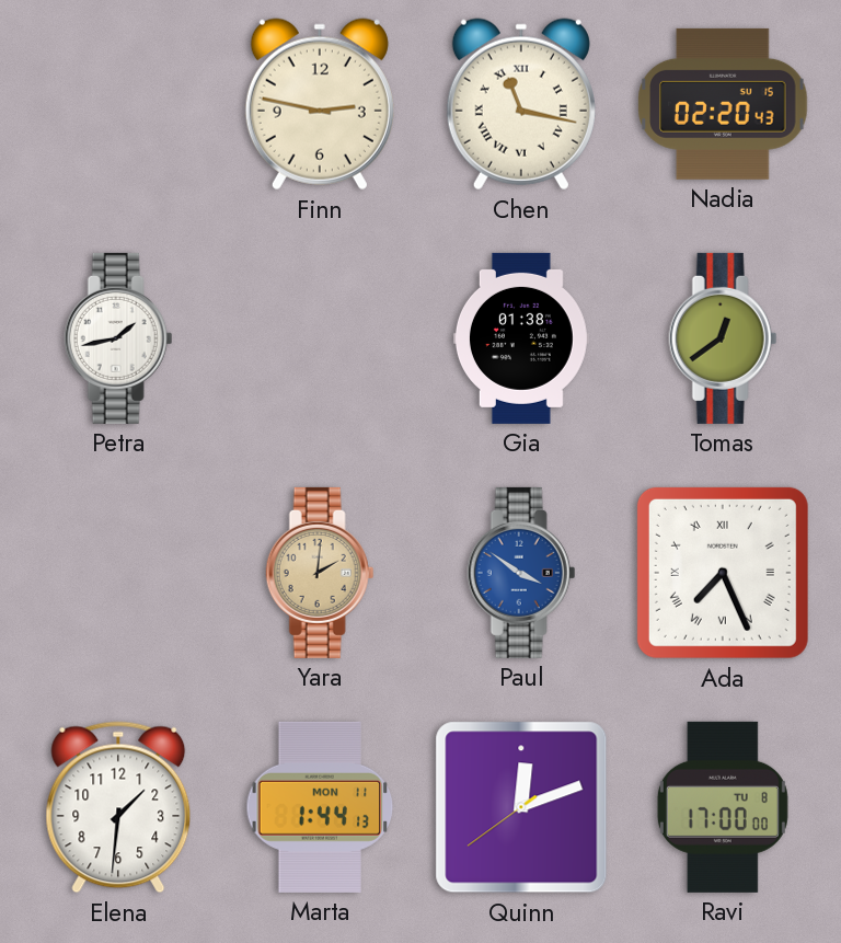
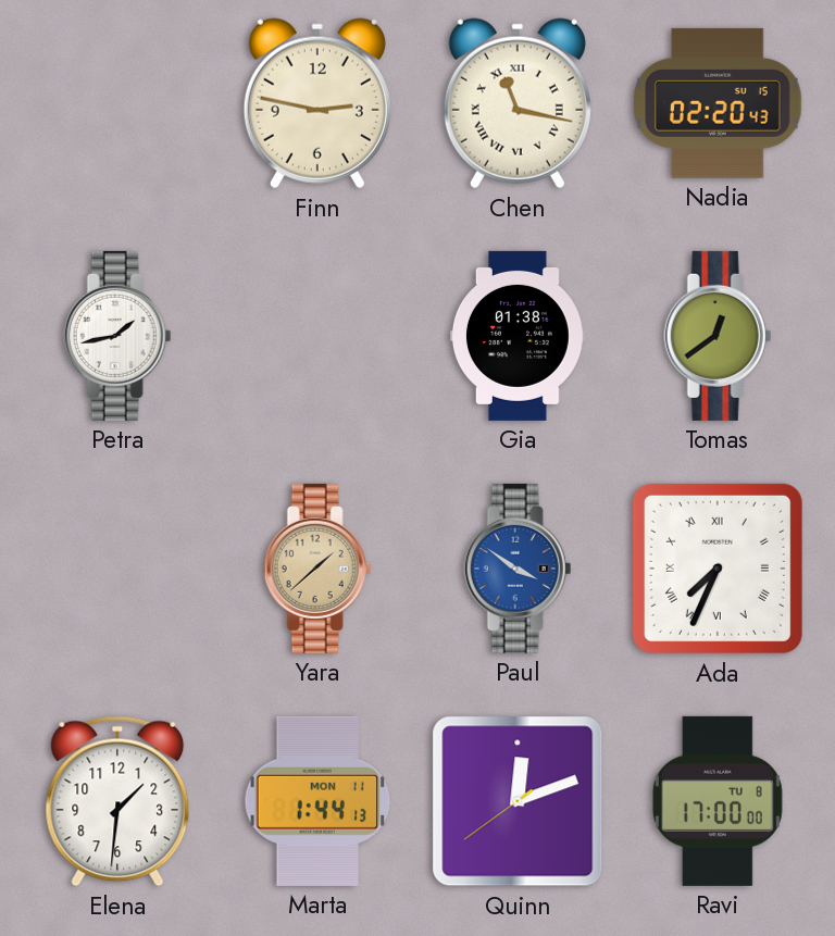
Yara: 2:01 -> 1:38 (317, 569)
Ada: 7:26 -> 7:34 (718, 569)
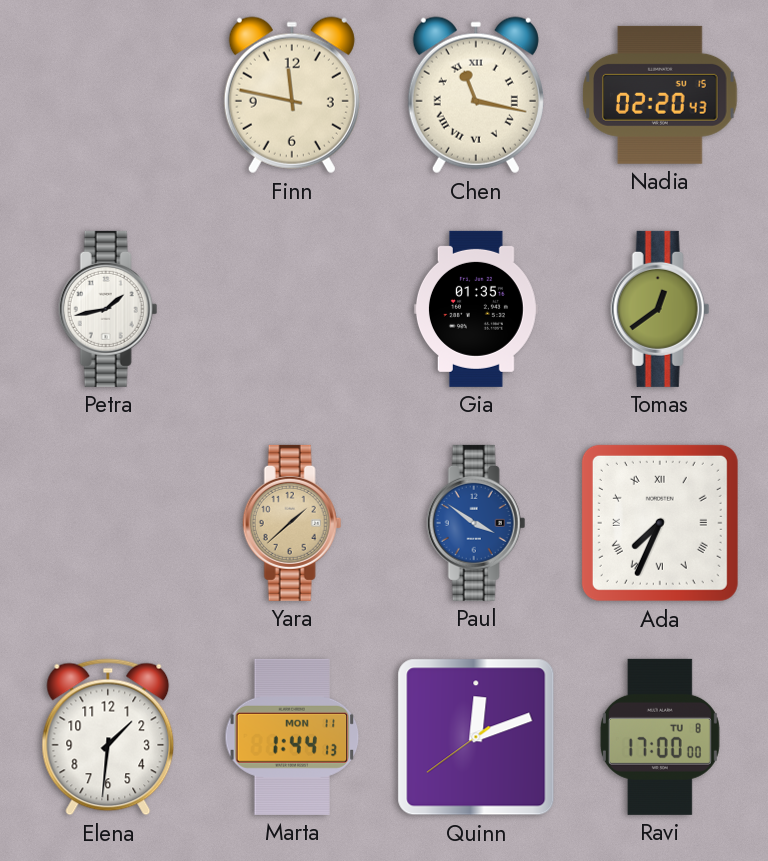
Finn: 2:47 -> 11:47 (292, 95)
Gia: 01:38 -> 01:35 (476, 309)
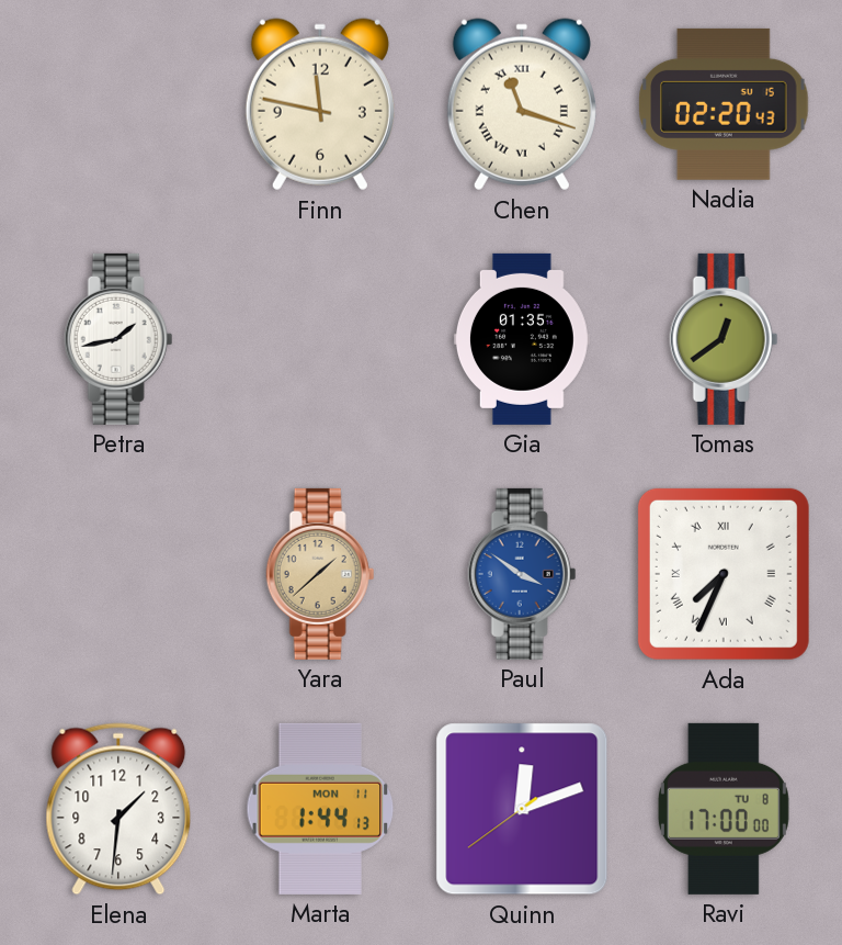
Chen: 11:17 -> 11:18 (522, 104)
